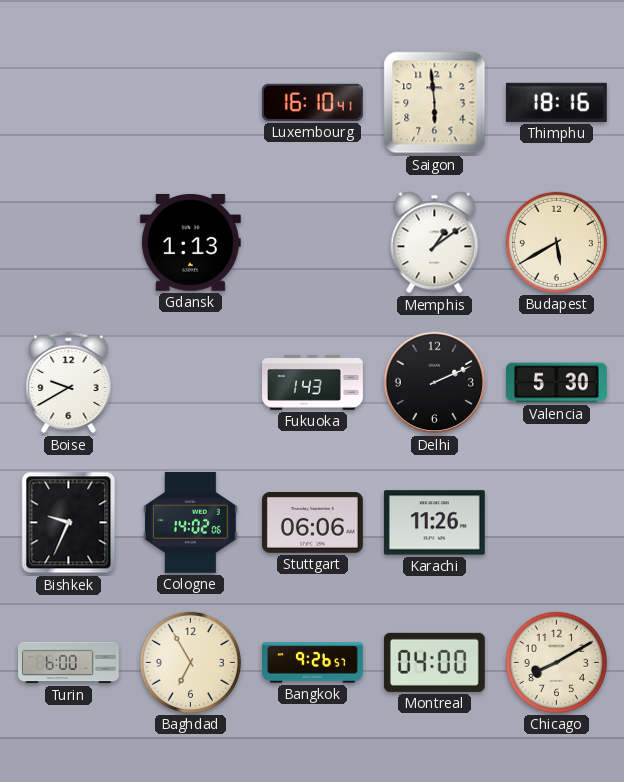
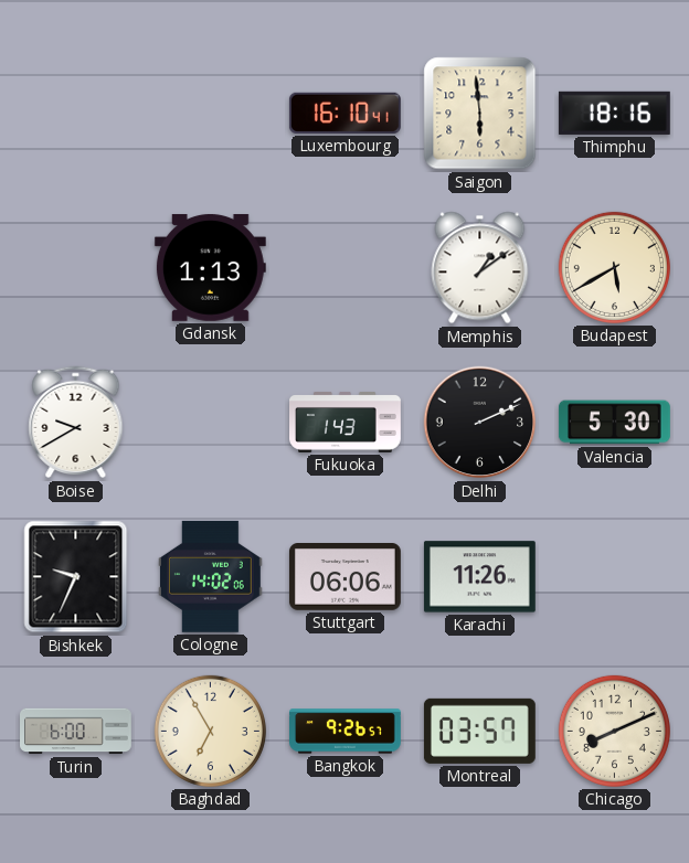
Montreal: 04:00 -> 03:57 (479, 731)
Chicago: 8:10 -> 8:11 (614, 731)
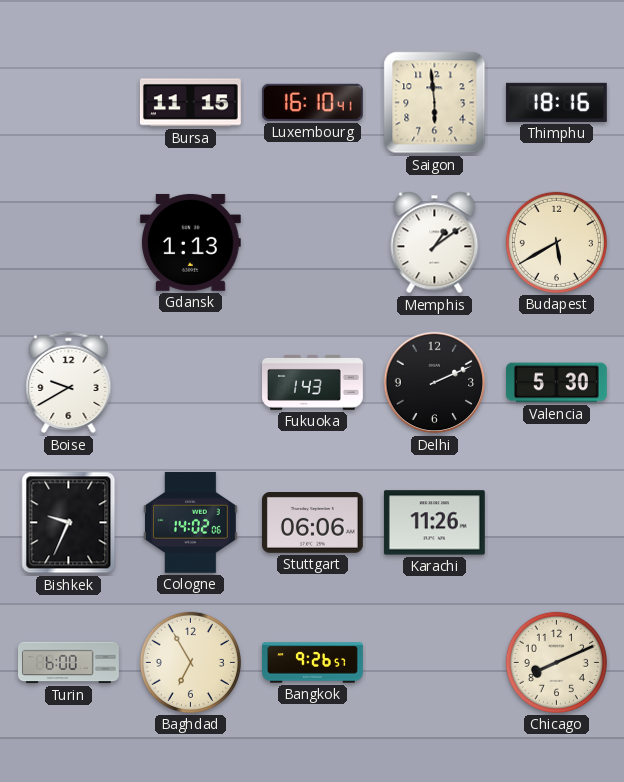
Bursa: none -> 11:15 (190, 103)
Montreal: 03:57 -> none (479, 731)
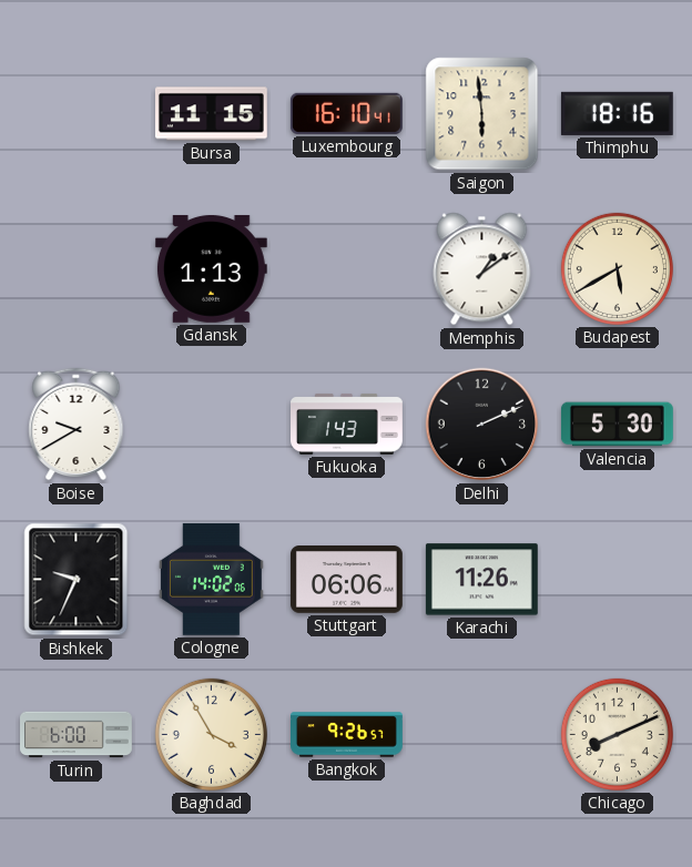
Baghdad: 6:55 -> 3:55 (211, 734)
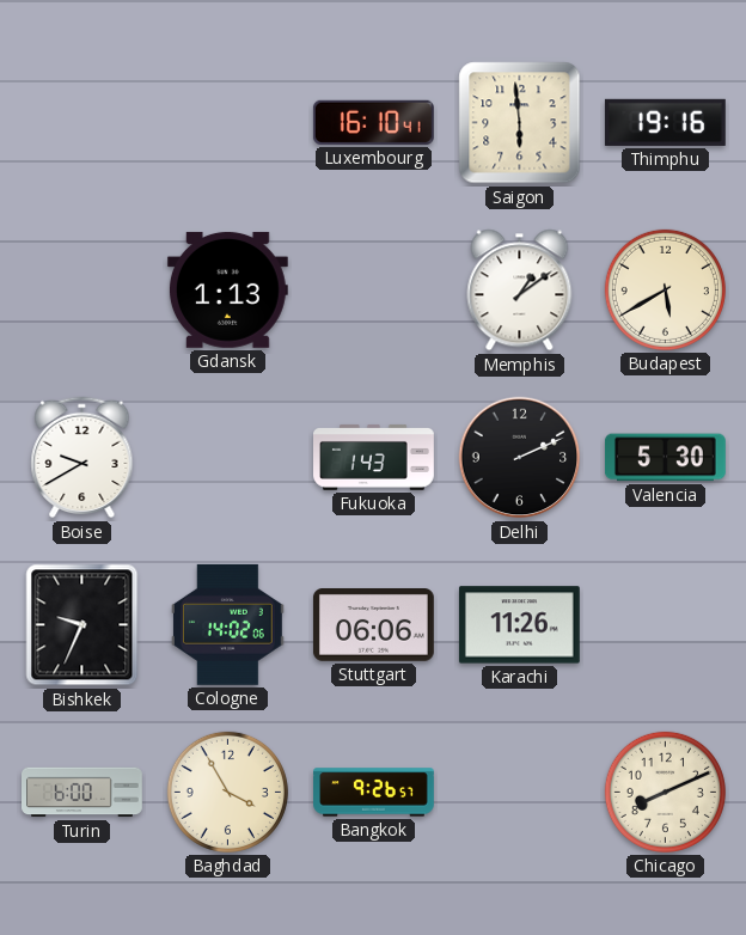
Bursa: 11:15 -> none (211, 114)
Thimphu: 18:16 -> 19:16 (665, 122)
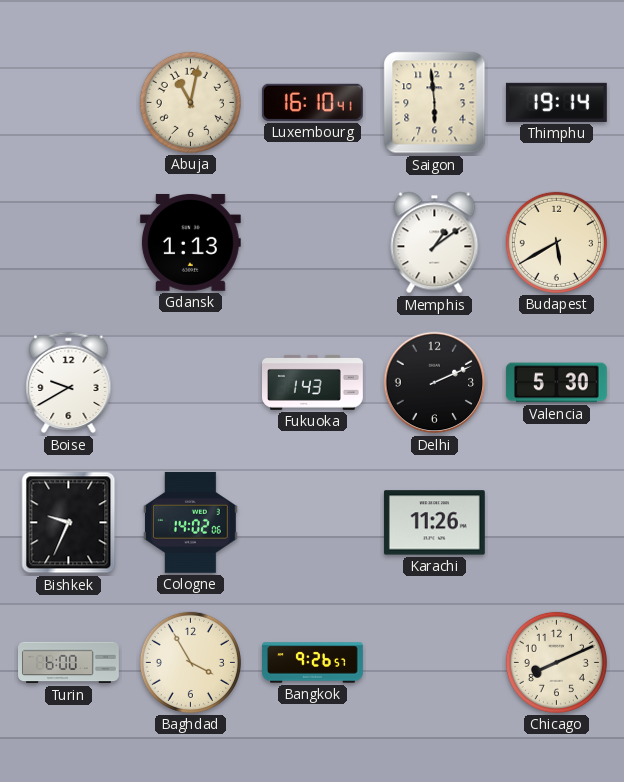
Abuja: none -> 11:02 (190, 102)
Thimphu: 19:16 -> 19:14 (556, 102)
Stuttgart: 06:06 -> none (373, 625)
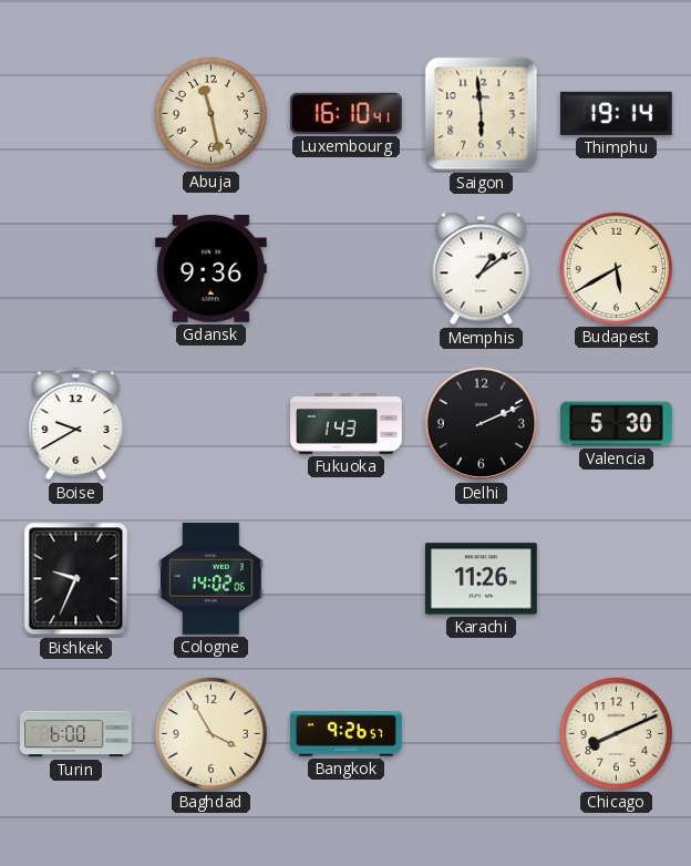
Abuja: 11:02 -> 11:28 (210, 113)
Gdansk: 1:13 -> 9:36 (210, 268)
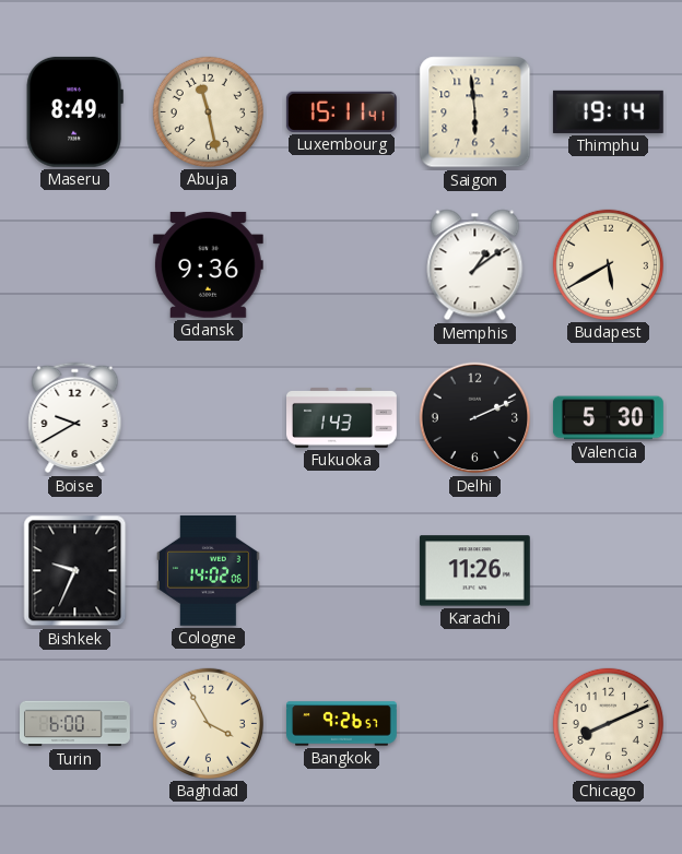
Maseru: none -> 8:49 (74, 111)
Luxembourg: 16:10 -> 15:11 (341, 111)
